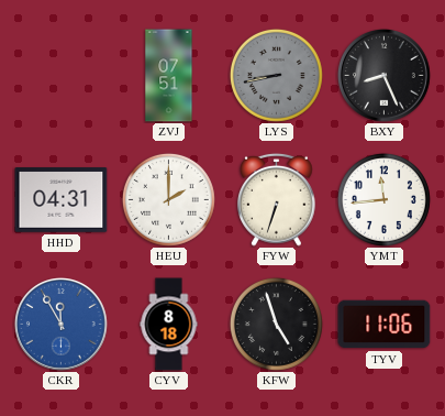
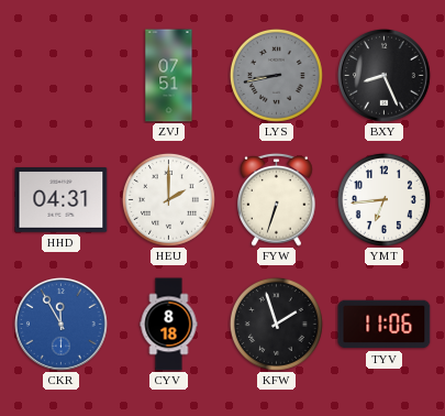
YMT: 11:44 -> 6:44 (383, 199)
KFW: 4:57 -> 1:57 (276, 324)
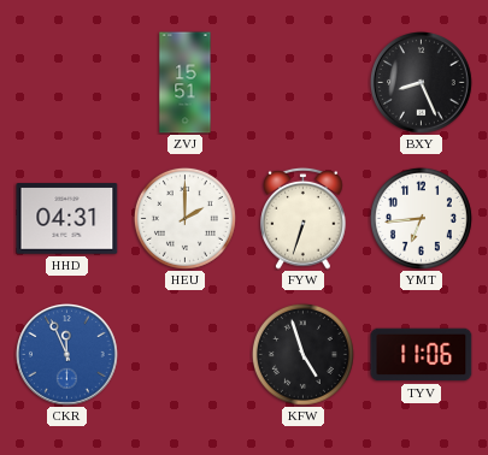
ZVJ: 07:51 -> 15:51 (186, 83)
LYS: 8:43 -> none (276, 75)
CKR: 11:55 -> 11:56 (67, 355)
CYV: 8:18 -> none (169, 325)
KFW: 1:57 -> 4:57 (302, 354)
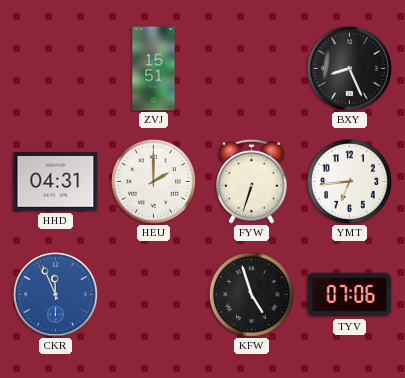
TYV: 11:06 -> 07:06 (350, 295)
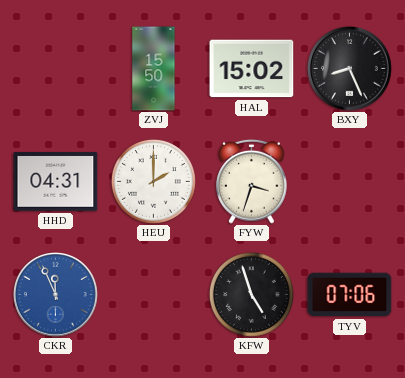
ZVJ: 15:51 -> 15:50 (154, 69)
HAL: none -> 15:02 (252, 69)
FYW: 6:33 -> 3:33 (252, 181)
YMT: 6:44 -> none (349, 181)
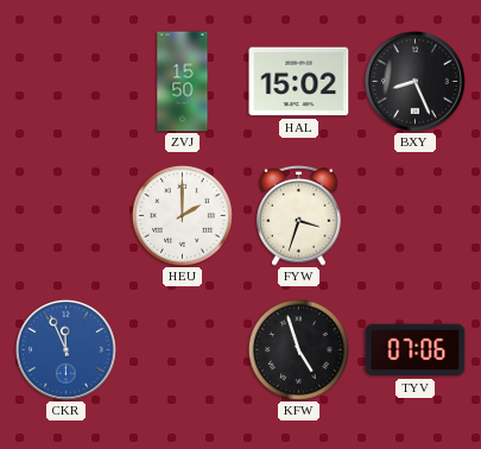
HHD: 04:31 -> none (56, 182)
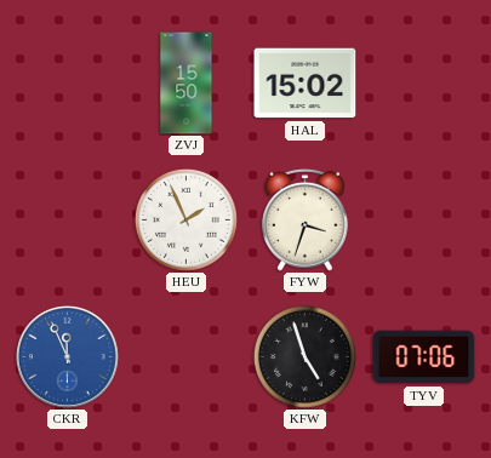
BXY: 8:26 -> none (416, 82)
HEU: 2:00 -> 1:56 (185, 219)
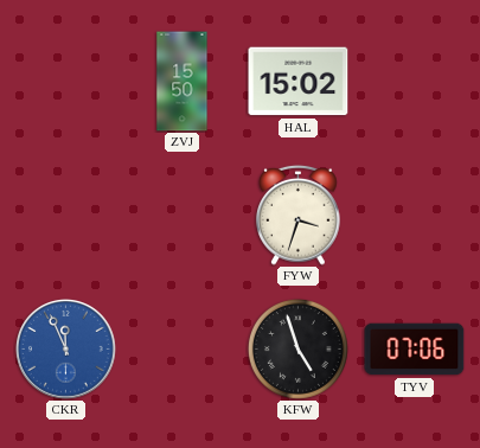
HEU: 1:56 -> none (185, 219)
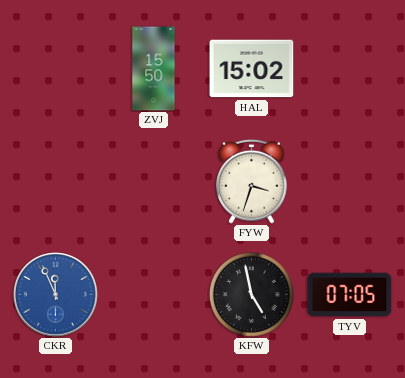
KFW: 4:57 -> 4:58 (251, 294)
TYV: 07:06 -> 07:05 (350, 295)
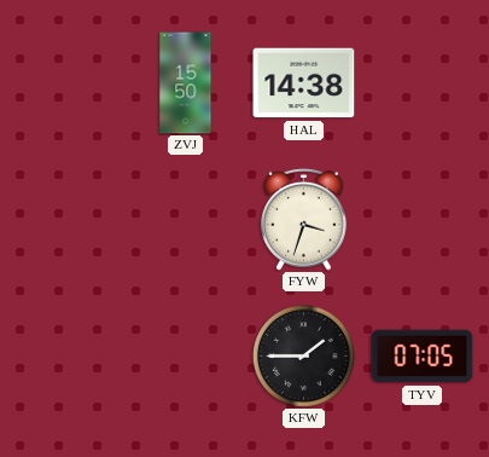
HAL: 15:02 -> 14:38 (304, 83)
CKR: 11:56 -> none (56, 295)
KFW: 4:58 -> 1:45 (303, 355)
